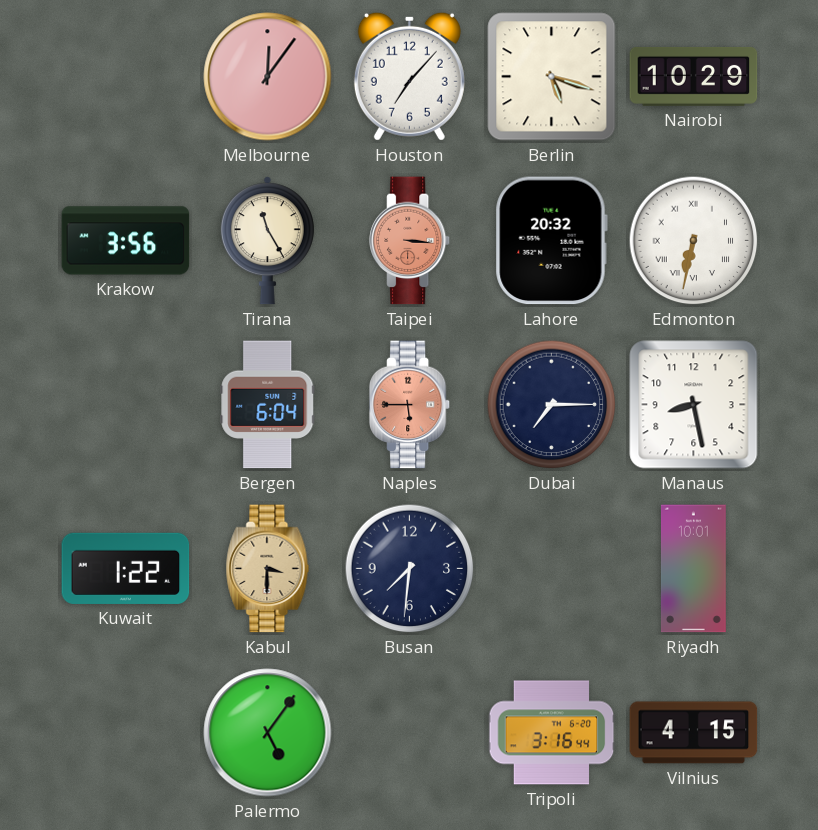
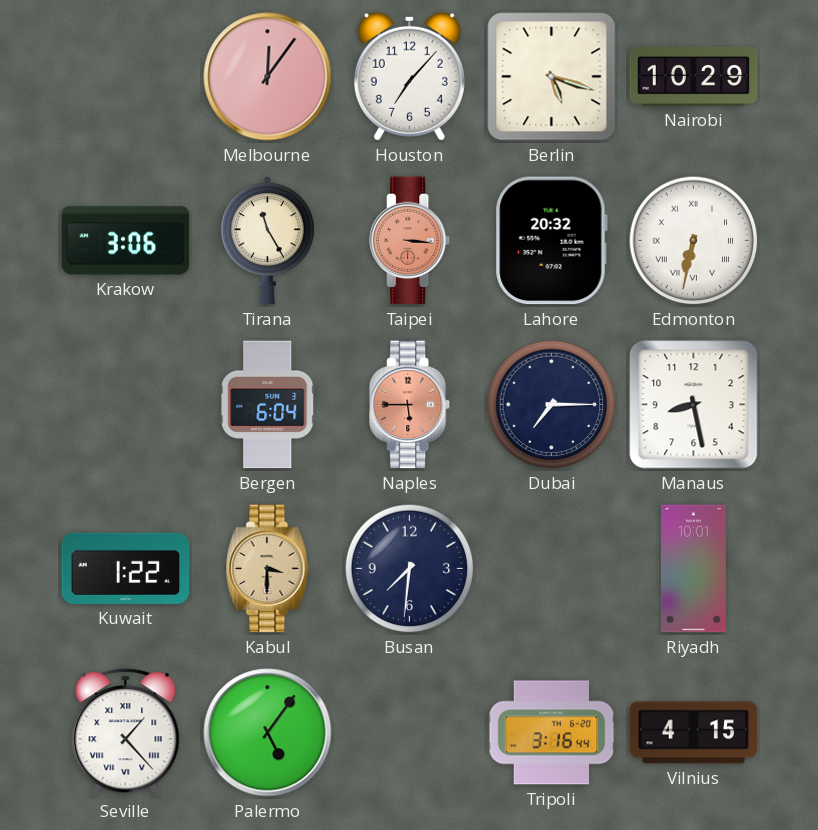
Krakow: 3:56 -> 3:06 (126, 241)
Seville: none -> 1:23 (126, 733)
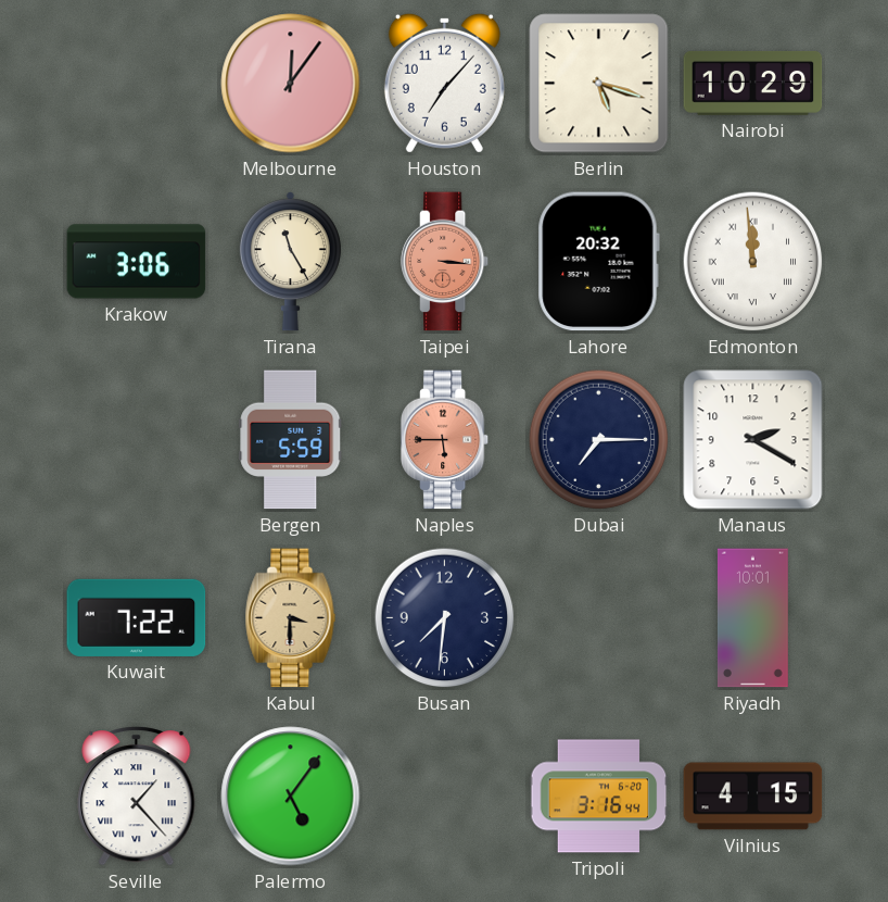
Edmonton: 6:32 -> 11:59 (753, 262)
Bergen: 6:04 -> 5:59 (291, 440)
Manaus: 8:28 -> 2:20 (753, 440)
Kuwait: 1:22 -> 7:22 (137, 617)
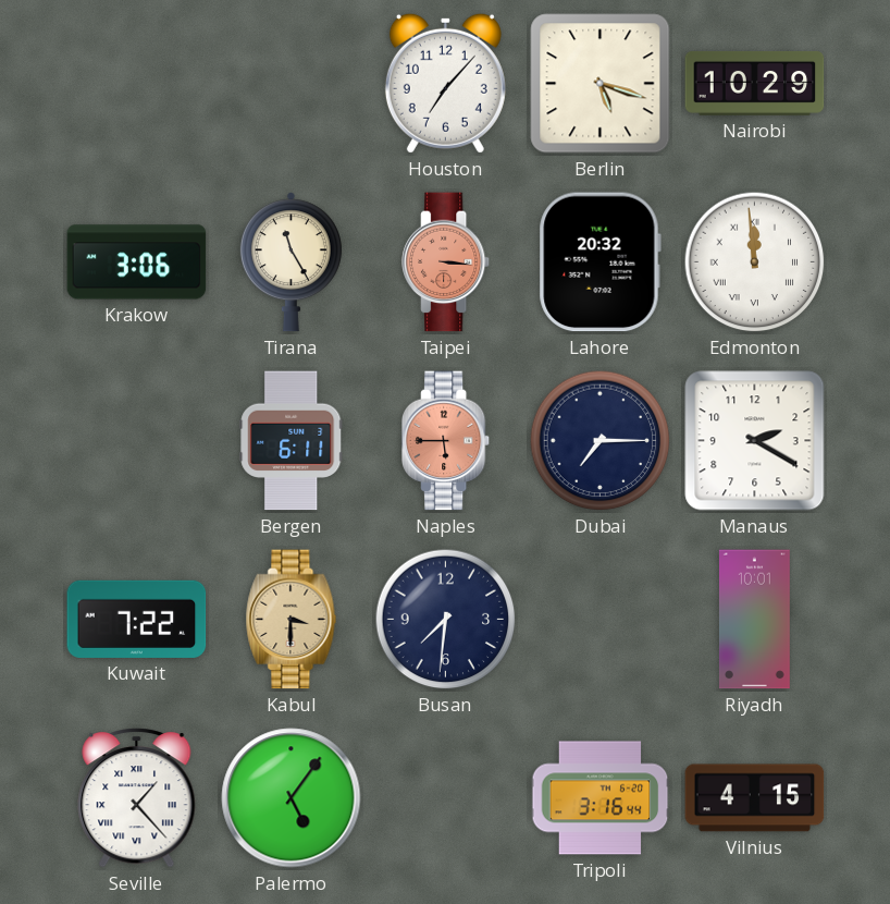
Melbourne: 12:06 -> none (291, 84)
Bergen: 5:59 -> 6:11 (292, 441)
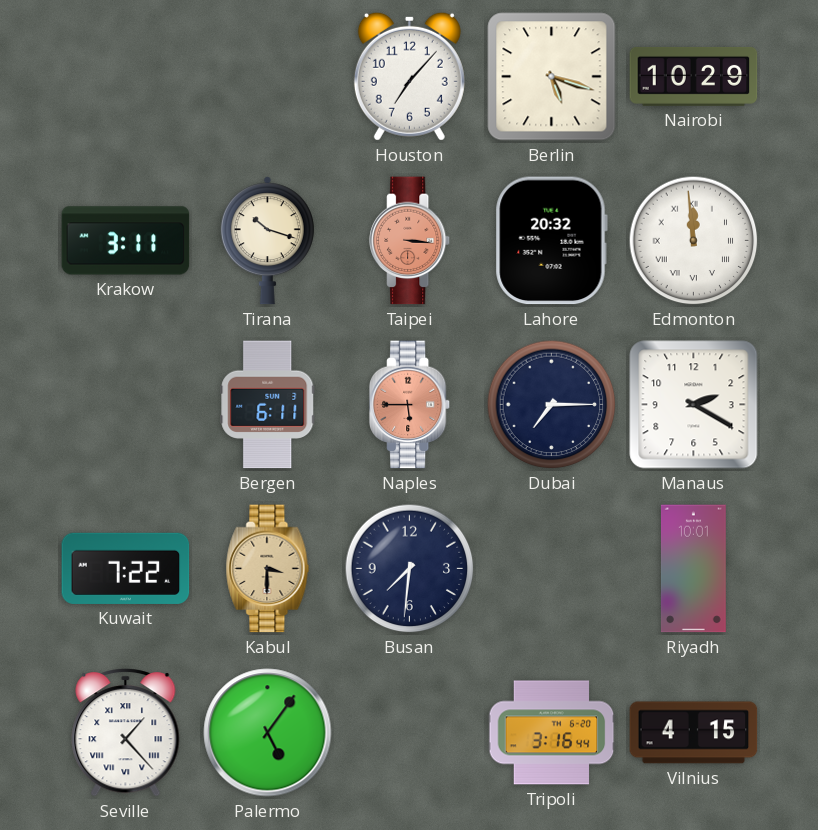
Krakow: 3:06 -> 3:11 (126, 241)
Tirana: 11:25 -> 10:18 (267, 241)
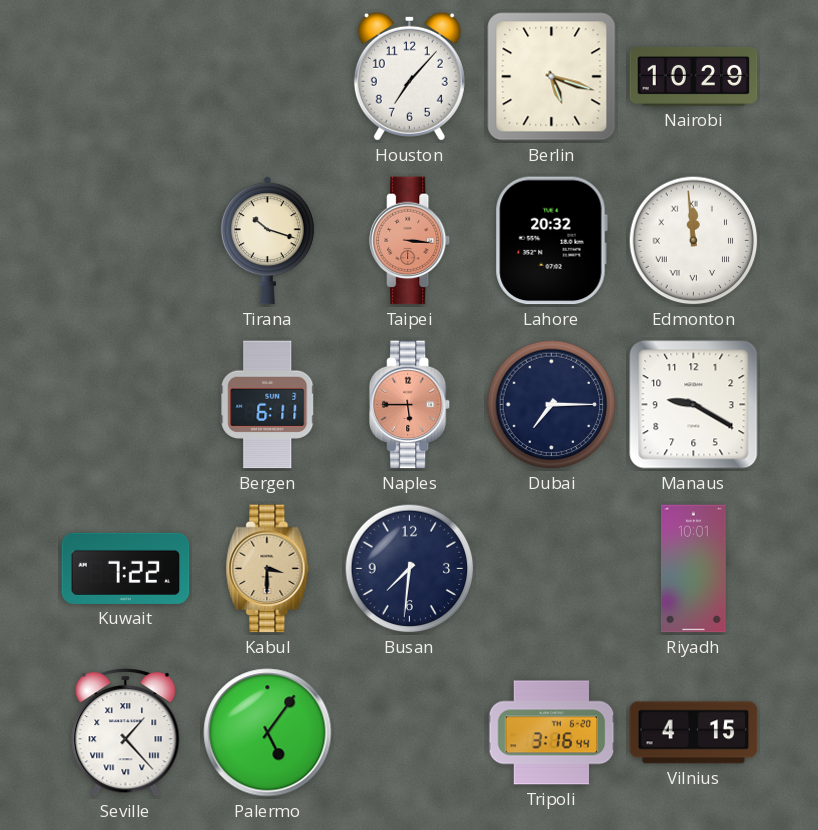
Krakow: 3:11 -> none (126, 241)
Manaus: 2:20 -> 9:20 (694, 405)
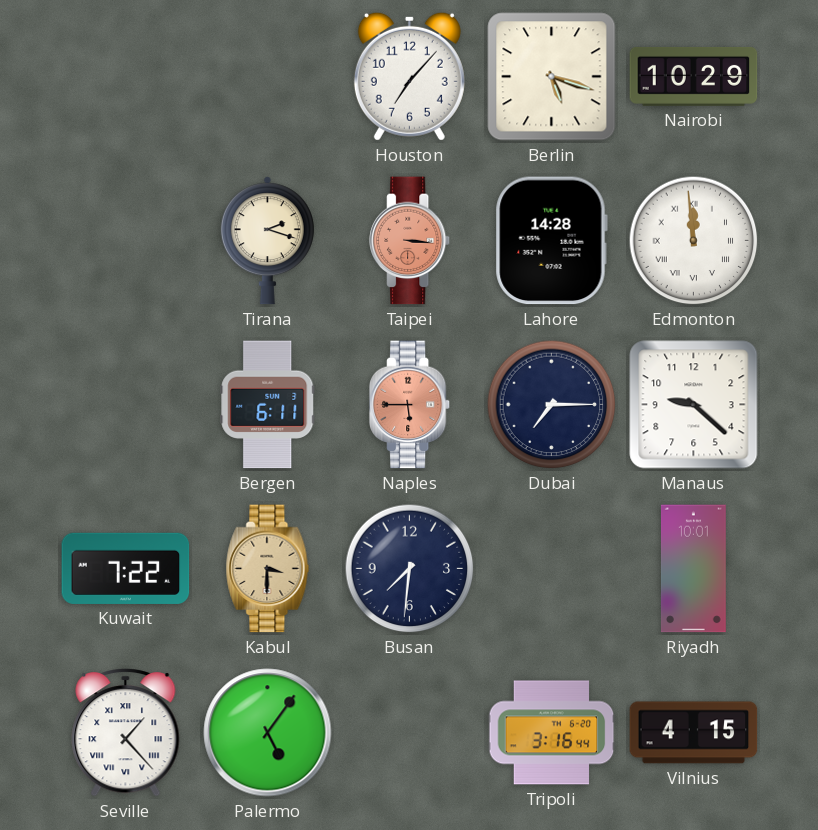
Tirana: 10:18 -> 2:18 (267, 241)
Lahore: 20:32 -> 14:28 (551, 241)
Manaus: 9:20 -> 9:22 (694, 405)
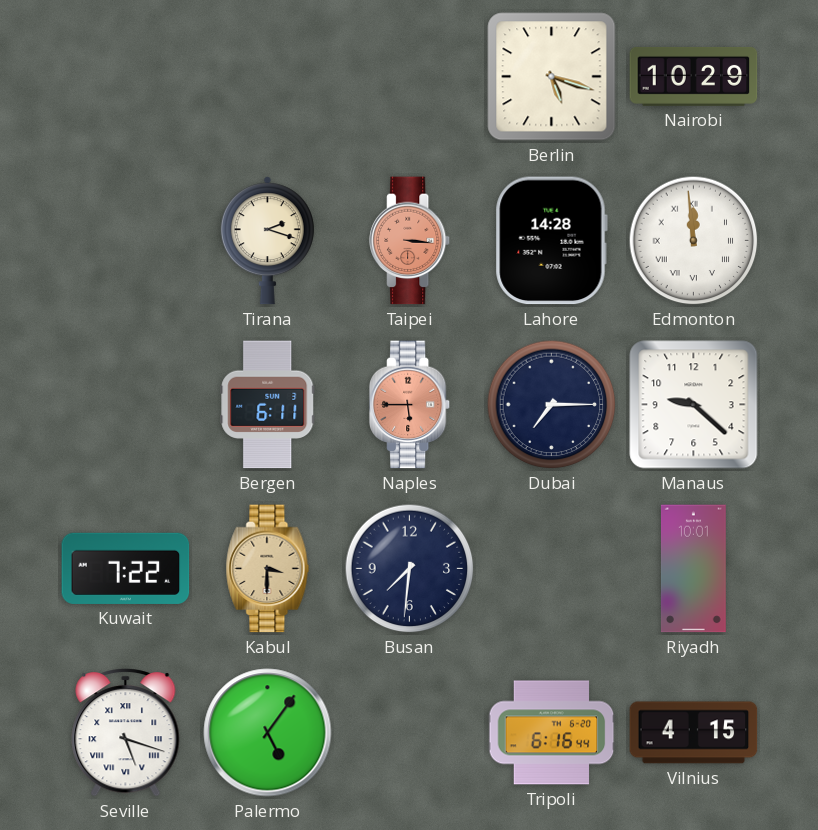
Houston: 7:07 -> none (409, 76)
Seville: 1:23 -> 5:18 (126, 733)
Tripoli: 3:16 -> 6:16 (552, 733)
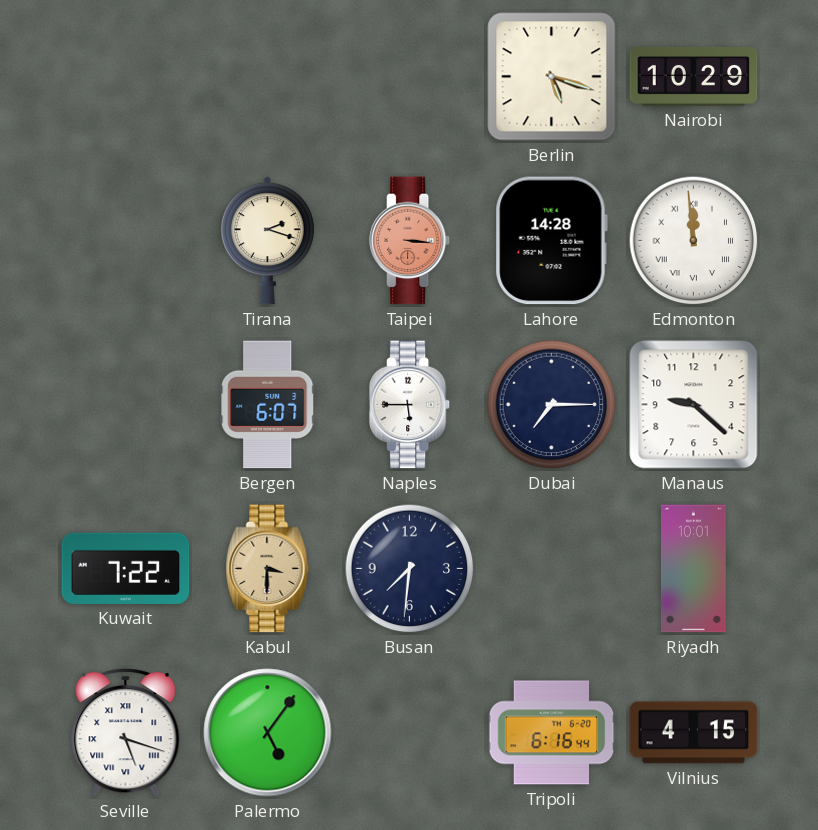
Bergen: 6:11 -> 6:07 (268, 405)
Naples dial: salmon -> white (410, 405)
